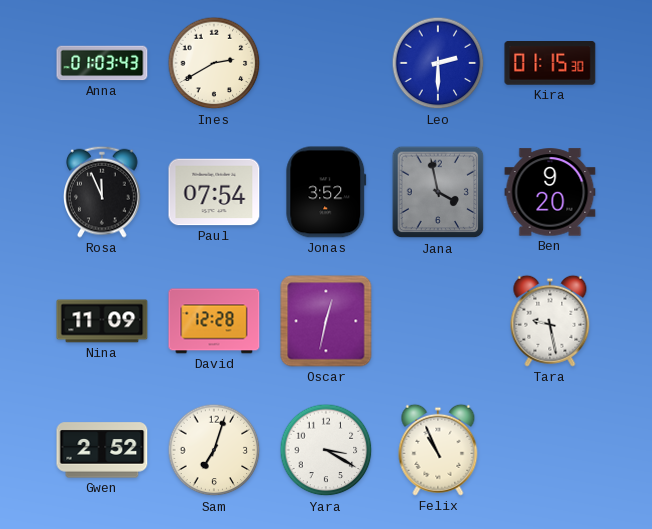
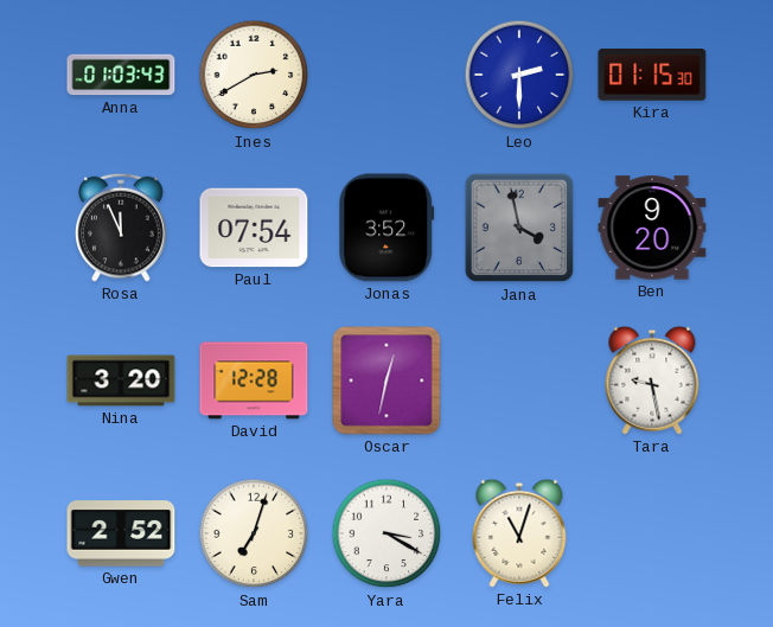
Nina: 11:09 -> 3:20 (121, 380)
Felix: 10:56 -> 11:03 (519, 533)
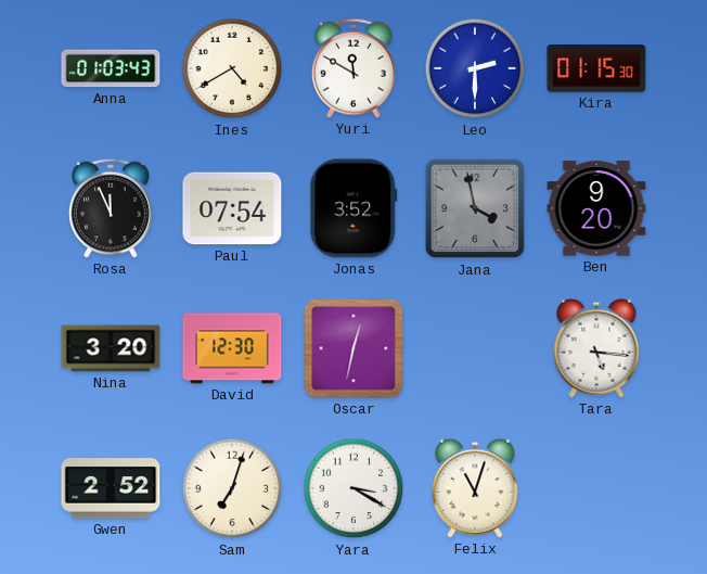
Ines: 2:40 -> 4:40 (232, 68)
Yuri: none -> 11:50 (355, 68)
David: 12:28 -> 12:30 (232, 348)
Tara: 9:28 -> 5:16 (596, 348)
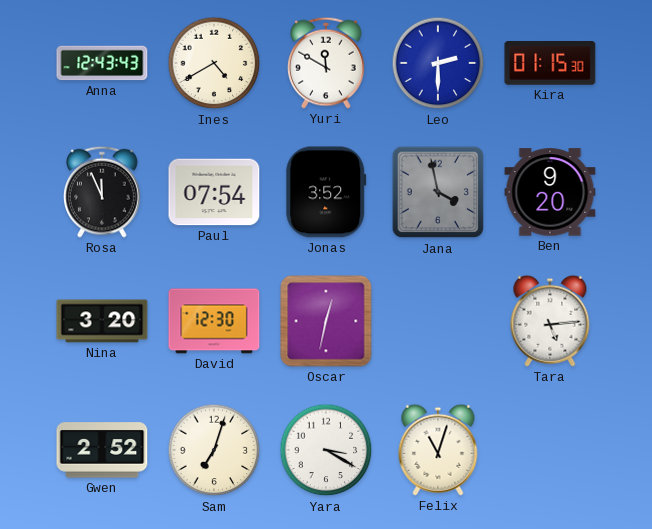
Anna: 01:03 -> 12:43 (102, 63)
Tara: 5:16 -> 5:14 (550, 321)
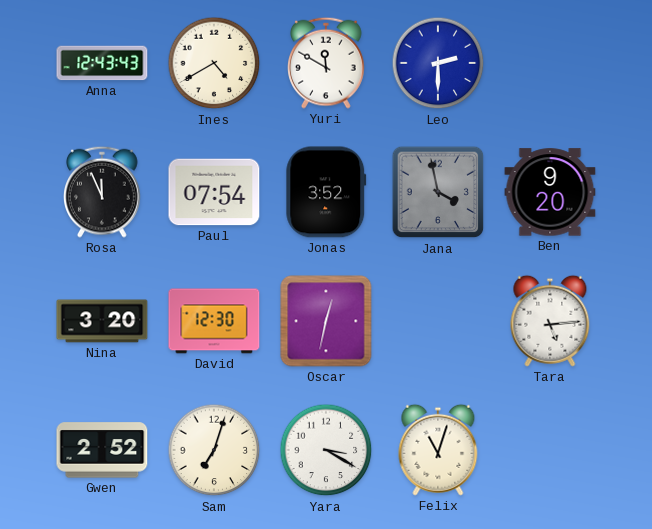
Kira: 01:15 -> none (550, 64)
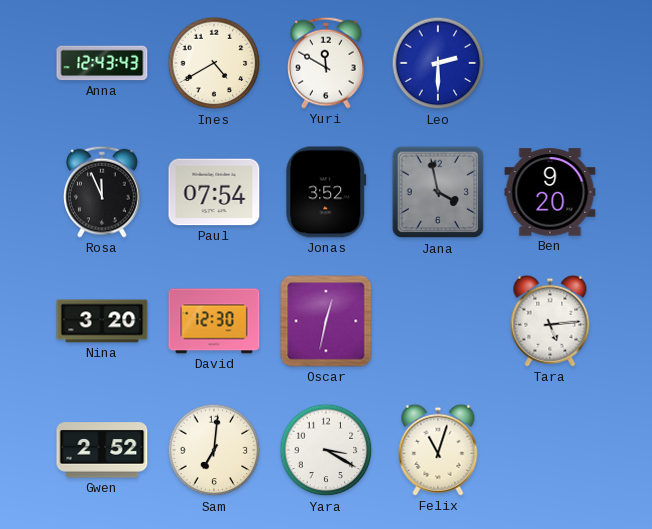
Sam: 7:03 -> 7:01 (214, 450)
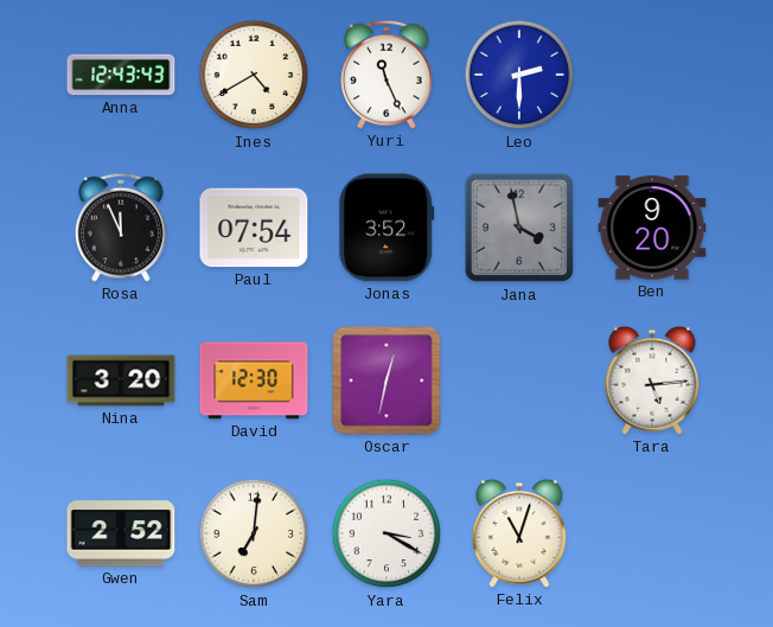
Yuri: 11:50 -> 11:26 (388, 75)
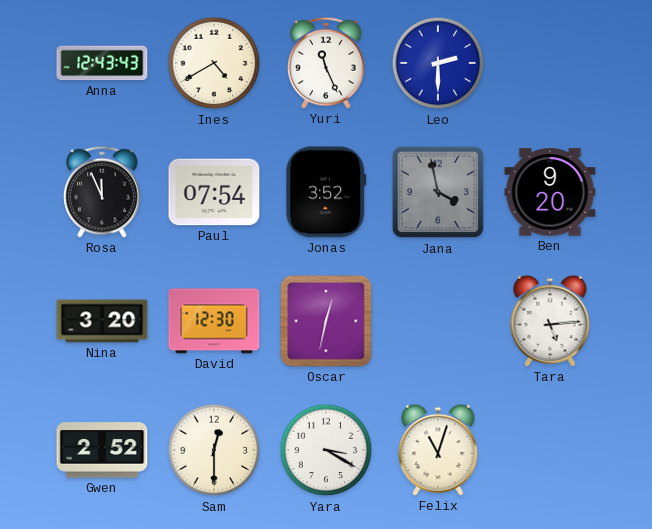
Sam: 7:01 -> 12:30 (214, 450)
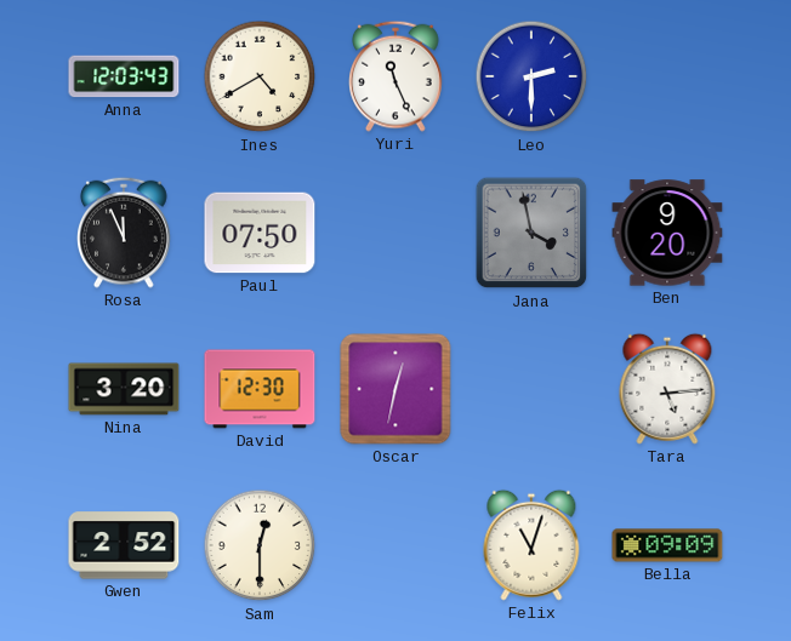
Anna: 12:43 -> 12:03 (124, 76)
Paul: 07:54 -> 07:50 (260, 233)
Jonas: 3:52 -> none (326, 192)
Yara: 3:20 -> none (326, 450)
Bella: none -> 09:09 (667, 545)
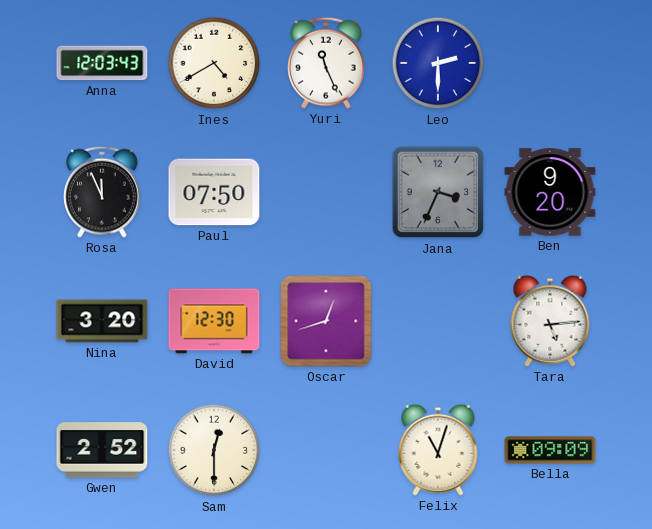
Jana: 3:58 -> 3:34 (438, 192)
Oscar: 12:32 -> 12:42 (326, 321)
